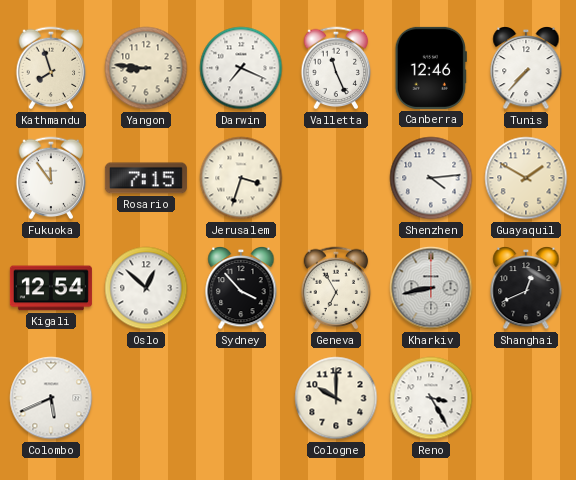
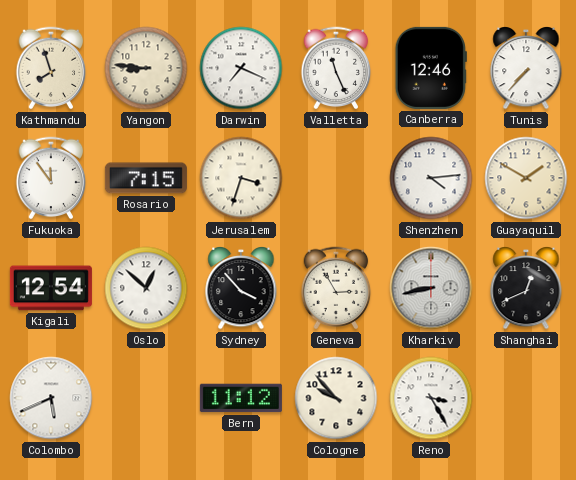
Geneva: 6:55 -> 2:55 (336, 288)
Bern: none -> 11:12 (241, 398)
Cologne: 10:00 -> 9:53 (336, 398)
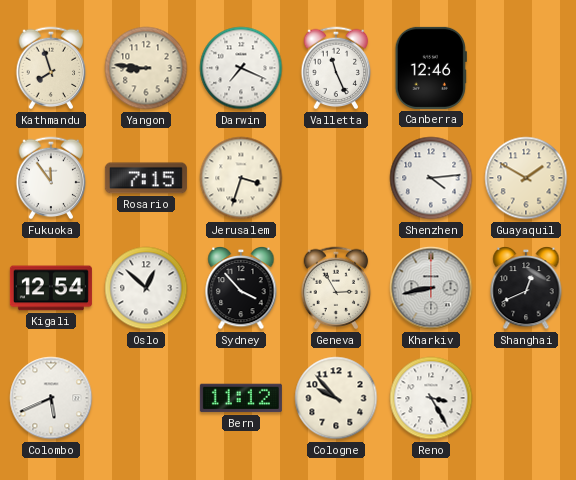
Tunis: 7:37 -> none (526, 69)
